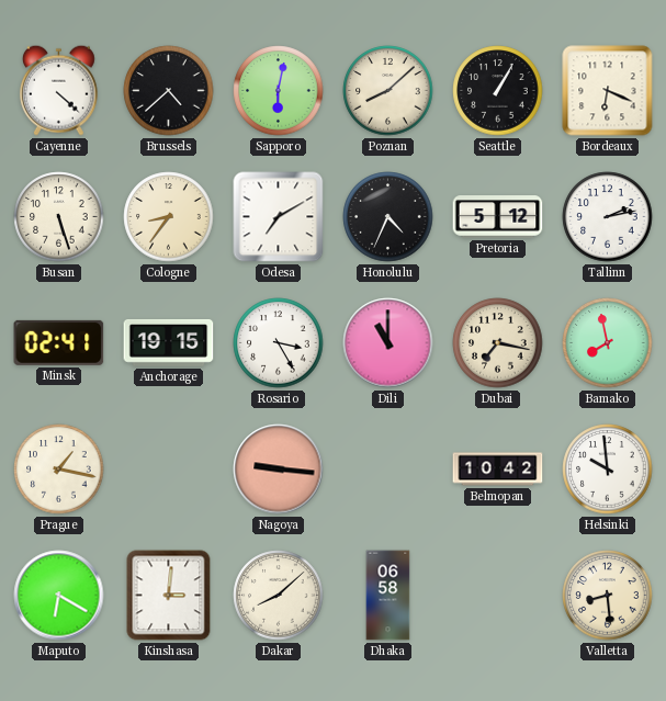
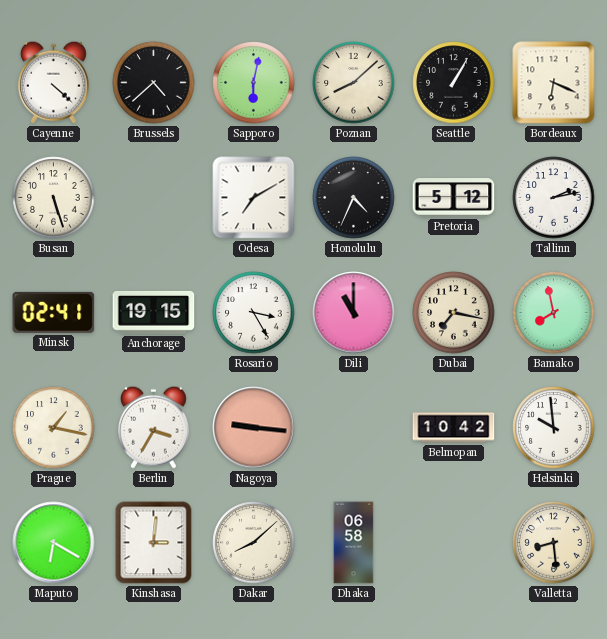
Cologne: 8:36 -> none (169, 217)
Berlin: none -> 3:35 (153, 427)
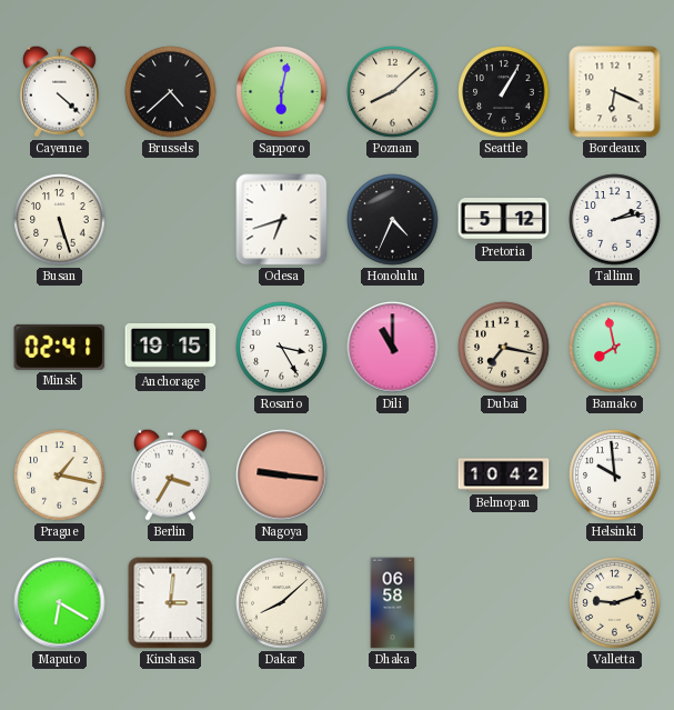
Odesa: 7:10 -> 6:42 (282, 220)
Valletta: 8:29 -> 9:12 (615, 603)
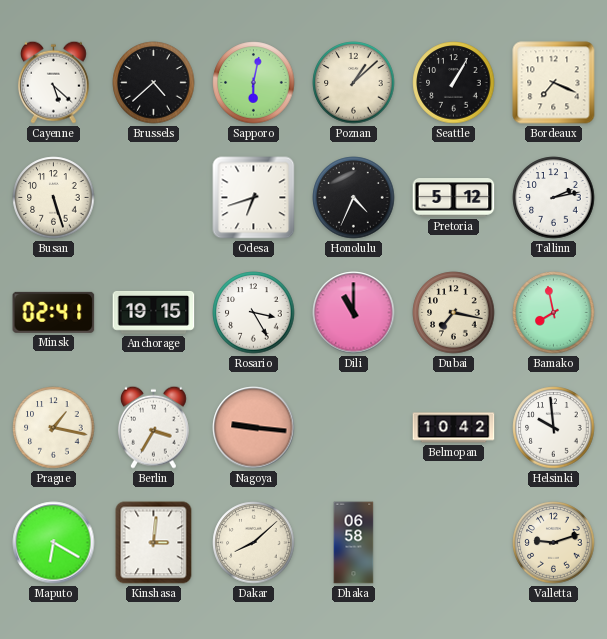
Cayenne: 4:22 -> 5:22 (53, 82)
Poznan: 8:08 -> 1:08 (354, 83)
Bordeaux: 6:19 -> 7:19 (554, 83)
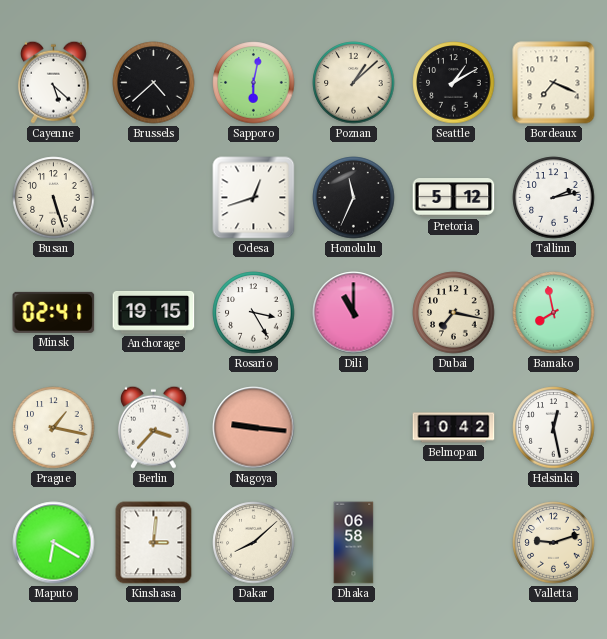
Seattle: 1:05 -> 1:10 (454, 83)
Odesa: 6:42 -> 12:42 (254, 198)
Honolulu: 4:34 -> 11:34 (354, 198)
Berlin: 3:35 -> 3:37 (153, 427)
Helsinki: 9:59 -> 12:28 (554, 428)
